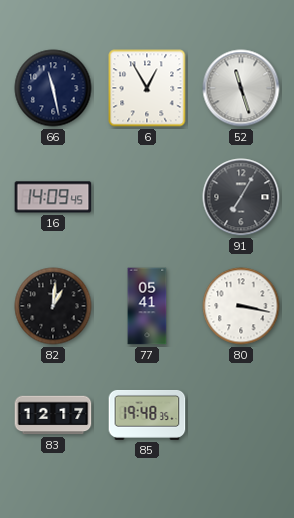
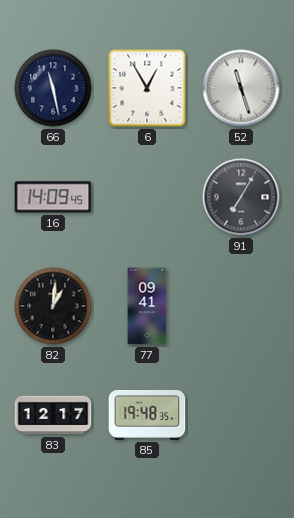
77: 05:41 -> 09:41 (147, 306)
80: 3:17 -> none (241, 306)
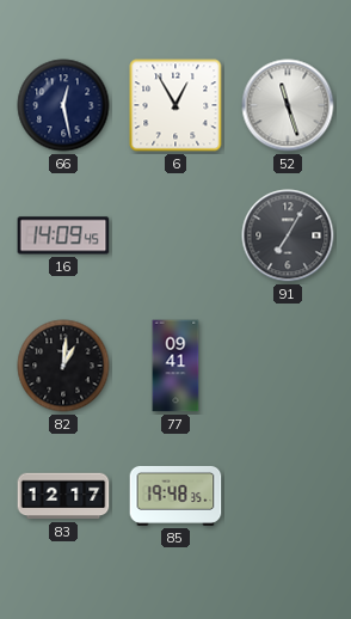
66: 11:28 -> 12:28 (63, 105)
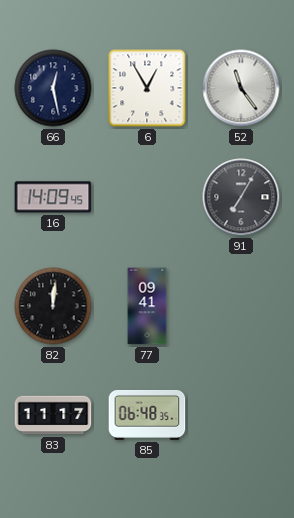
52: 11:27 -> 11:24 (241, 88)
82: 1:01 -> 12:01 (53, 306)
83: 12:17 -> 11:17 (53, 415)
85: 19:48 -> 06:48 (147, 415)
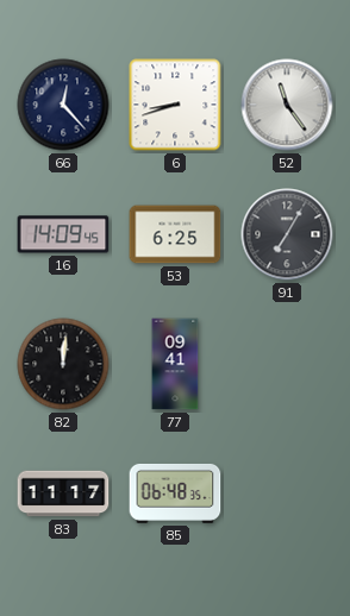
66: 12:28 -> 12:23 (63, 105)
6: 12:55 -> 8:42 (175, 105)
53: none -> 6:25 (175, 234)
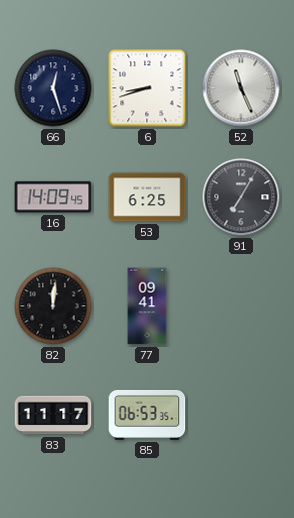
66: 12:23 -> 12:27 (53, 88)
52: 11:24 -> 11:26 (241, 88)
85: 06:48 -> 06:53 (147, 415)
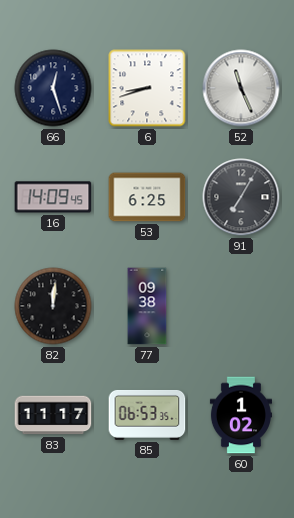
77: 09:41 -> 09:38 (147, 306)
60: none -> 1:02 (241, 415)
